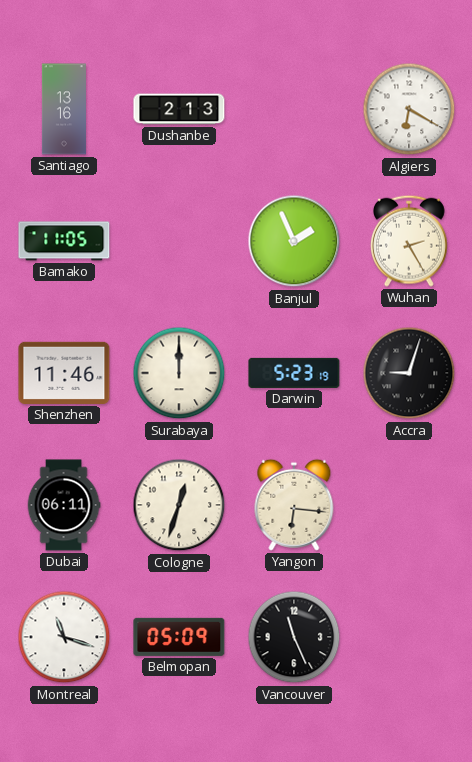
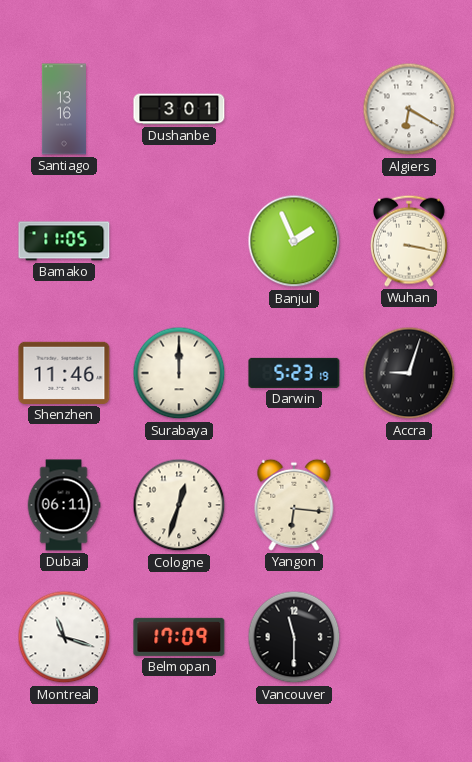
Dushanbe: 2:13 -> 3:01 (179, 109)
Wuhan: 2:25 -> 3:17 (409, 241)
Belmopan: 05:09 -> 17:09 (179, 637)
Vancouver: 11:26 -> 11:30 (294, 637)
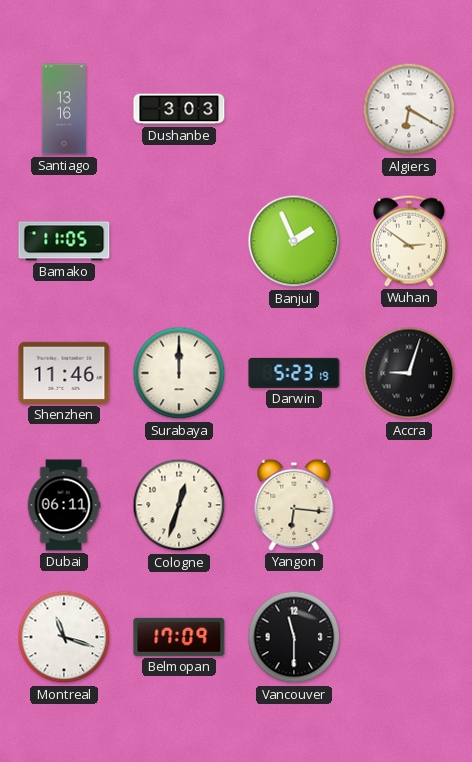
Dushanbe: 3:01 -> 3:03 (179, 109)
Wuhan: 3:17 -> 2:51 (409, 241)
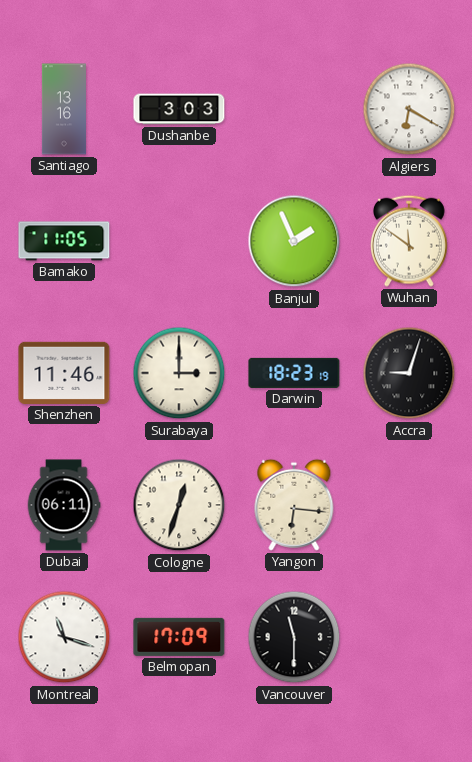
Wuhan: 2:51 -> 11:51 (409, 241)
Surabaya: 12:00 -> 3:00 (179, 373)
Darwin: 5:23 -> 18:23 (294, 373)
